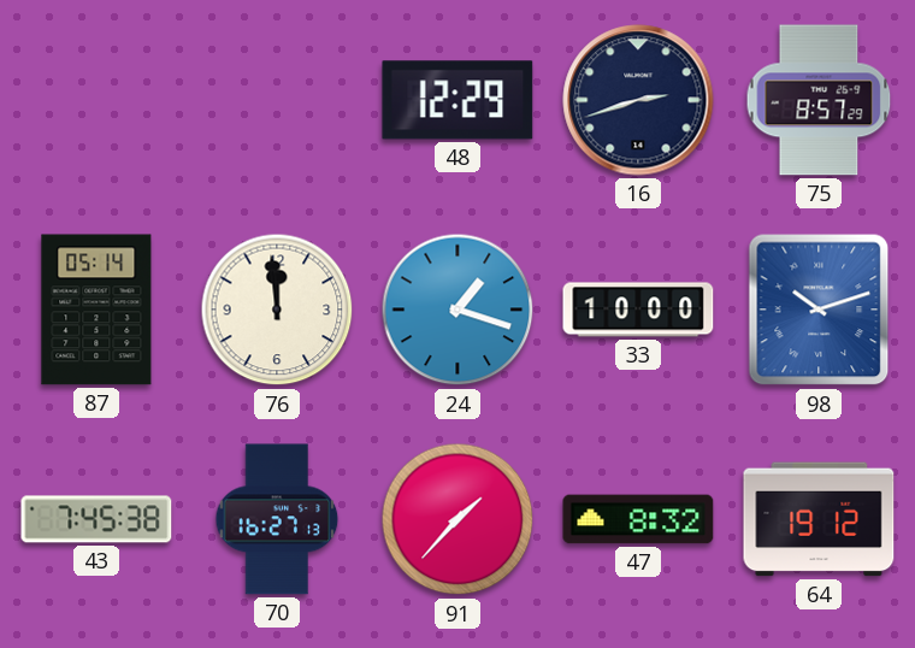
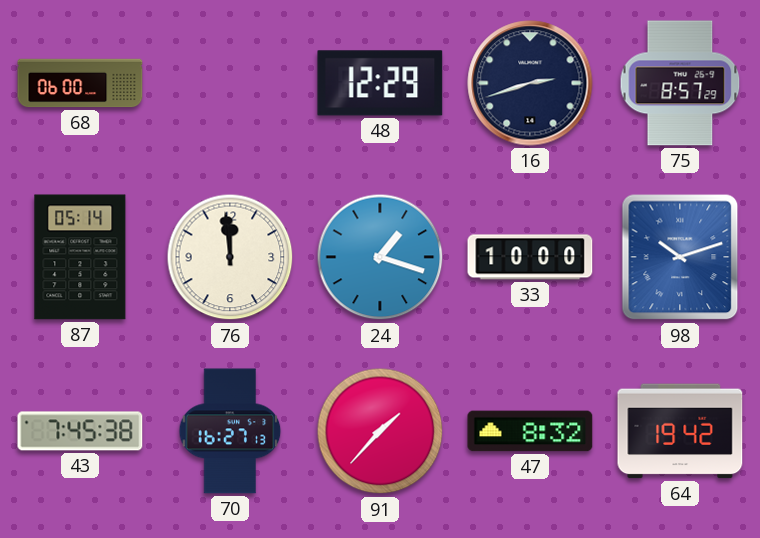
68: none -> 06:00 (80, 83)
64: 19:12 -> 19:42 (680, 431)
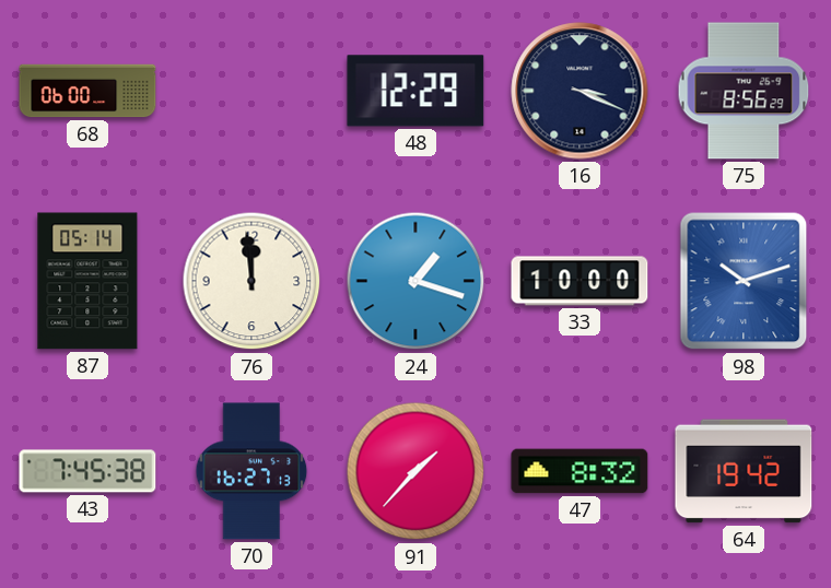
16: 2:42 -> 3:19 (580, 91)
75: 8:57 -> 8:56 (744, 91)
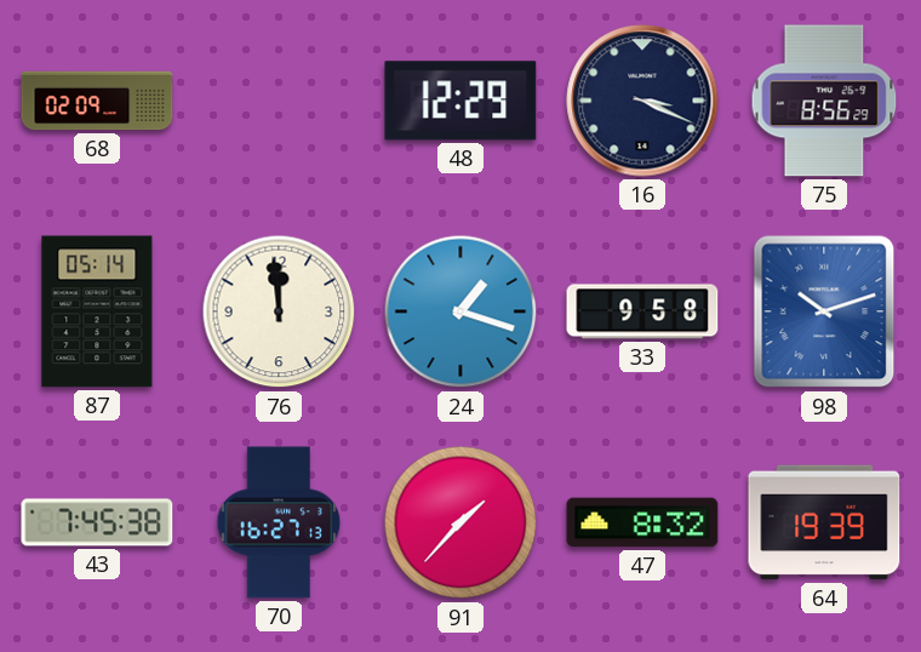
68: 06:00 -> 02:09 (97, 101)
33: 10:00 -> 9:58 (642, 311)
64: 19:42 -> 19:39 (824, 522)
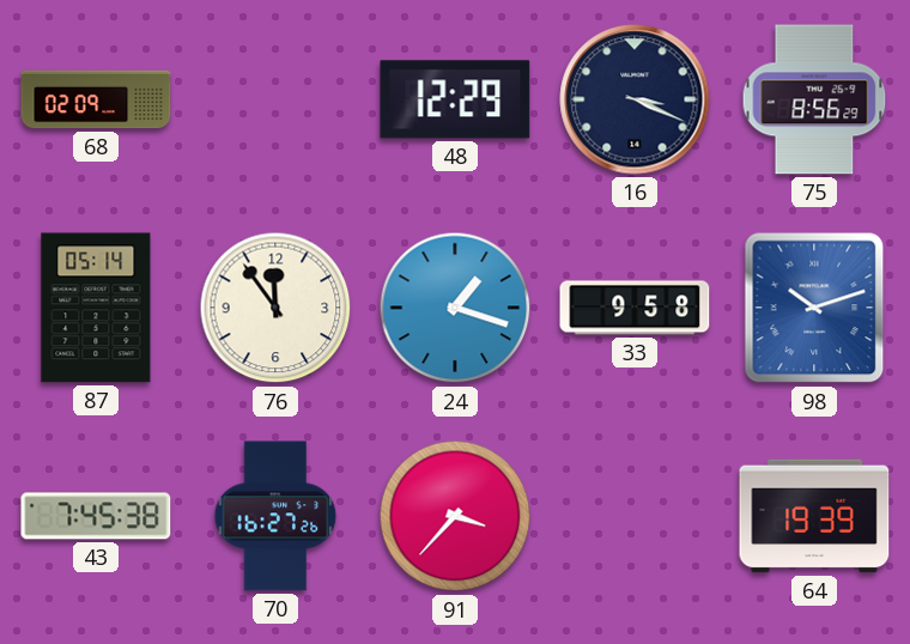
76: 11:59 -> 11:54 (275, 308)
70: 16:27:13 -> 16:27:26 (275, 516)
91: 1:37 -> 3:37 (455, 516)
47: 8:32 -> none (642, 522)
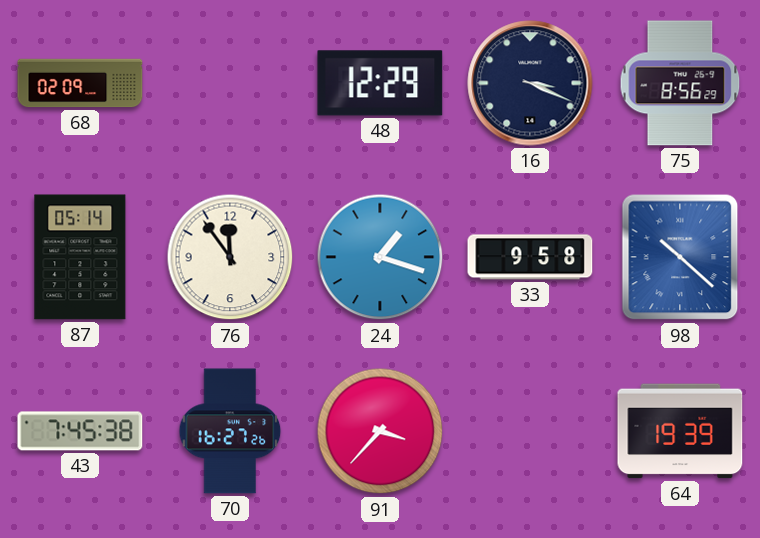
98: 10:12 -> 10:22 (680, 257)
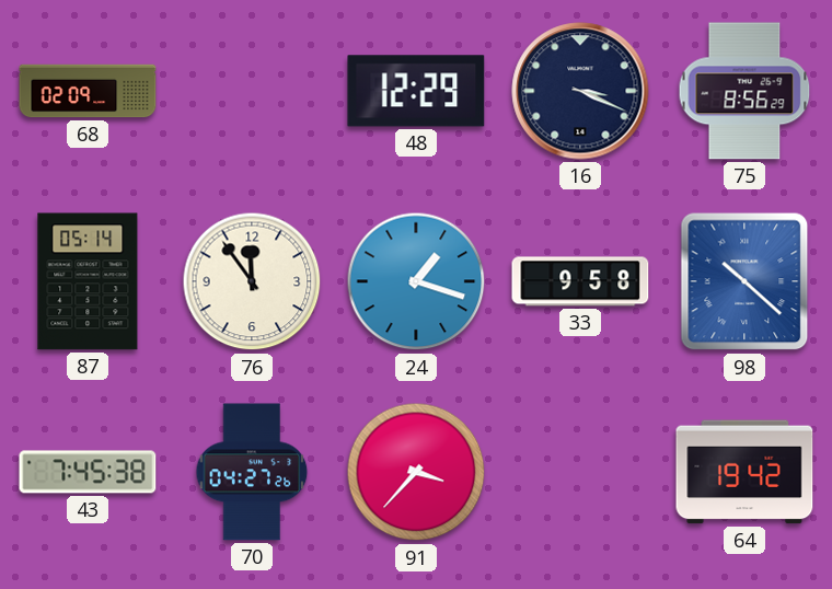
70: 16:27 -> 04:27 (252, 472)
64: 19:39 -> 19:42 (744, 472)
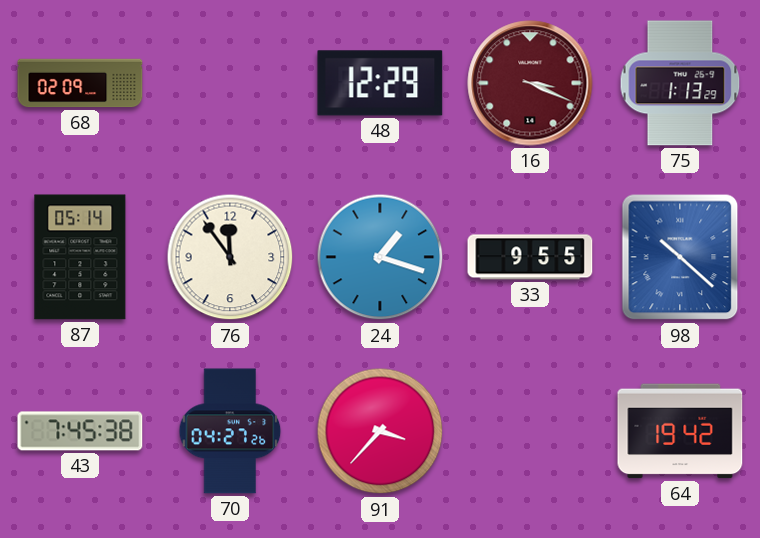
16 dial: navy -> burgundy (530, 83)
75: 8:56 -> 1:13 (680, 83)
33: 9:58 -> 9:55 (530, 257)
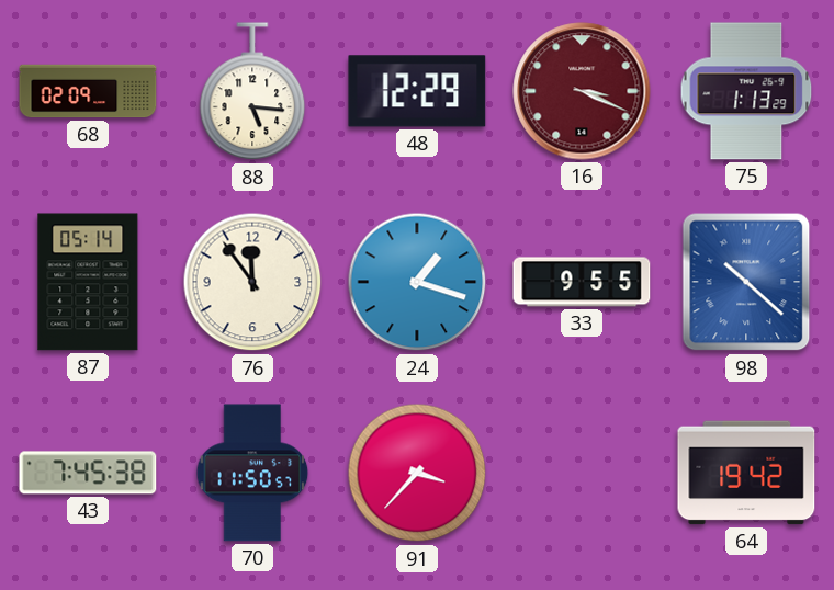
88: none -> 5:16 (252, 92)
70: 04:27 -> 11:50 (252, 473)
